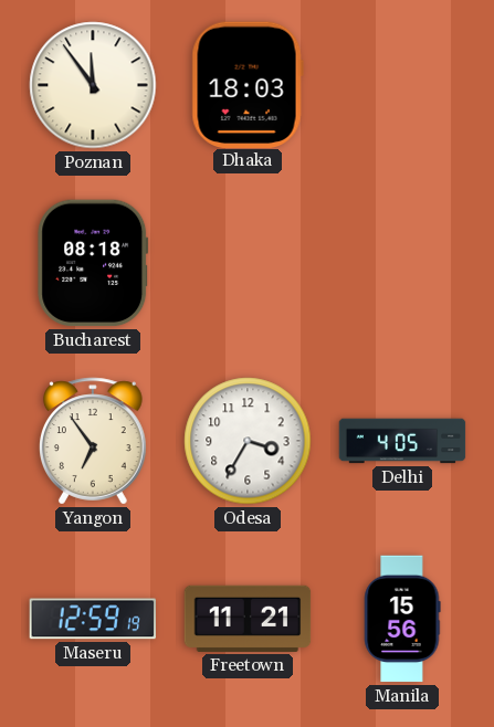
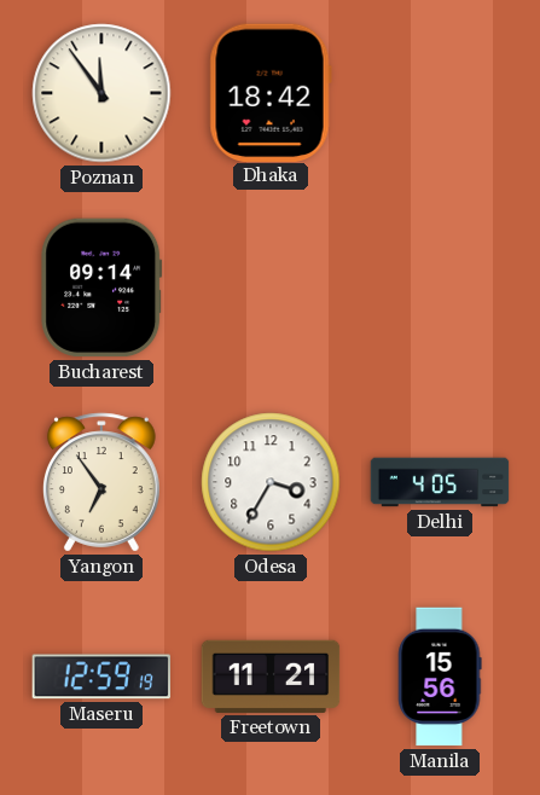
Dhaka: 18:03 -> 18:42 (271, 92)
Bucharest: 08:18 -> 09:14 (101, 288)
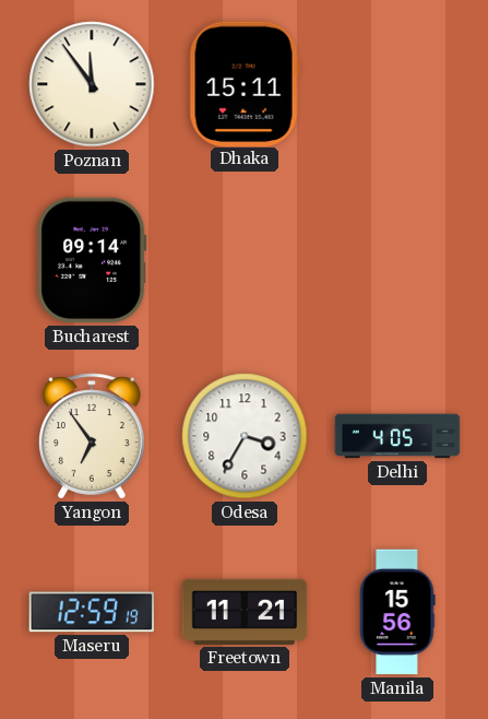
Dhaka: 18:42 -> 15:11 (245, 83)
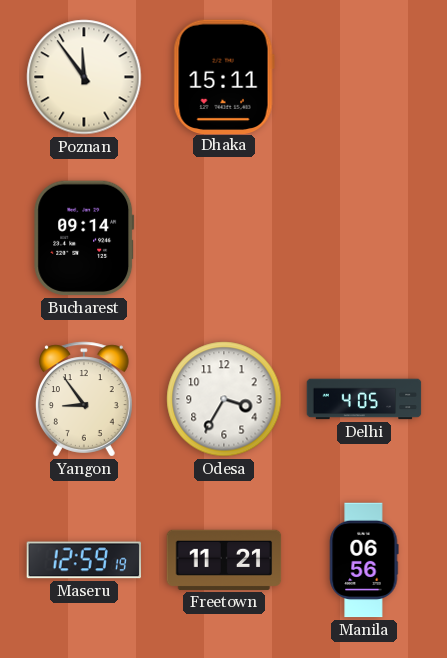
Yangon: 6:54 -> 8:54 (84, 399)
Manila: 15:56 -> 06:56 (364, 560)
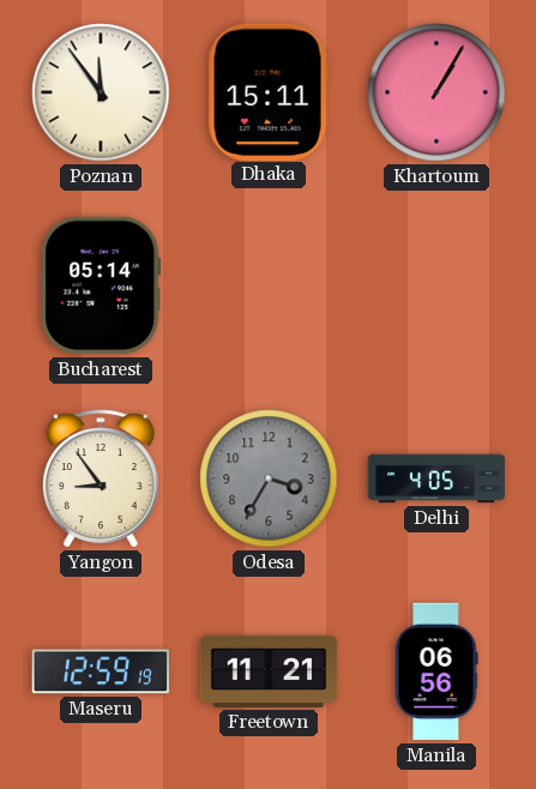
Khartoum: none -> 1:05 (436, 92)
Bucharest: 09:14 -> 05:14 (101, 285)
Odesa dial: white -> grey (269, 478)
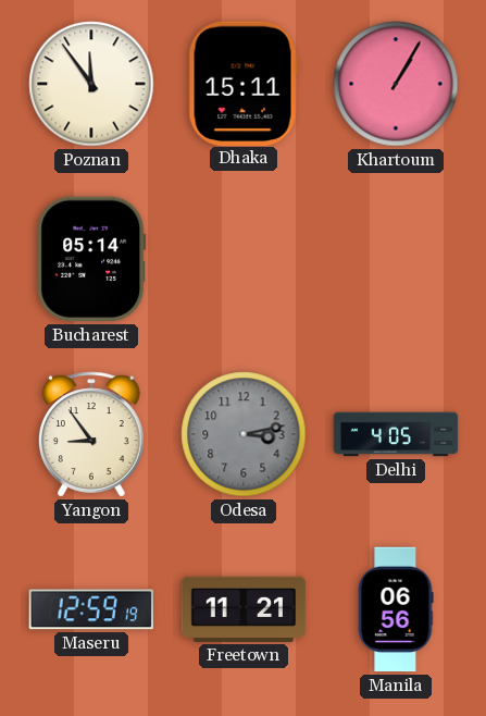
Odesa: 3:35 -> 3:13 (244, 434)
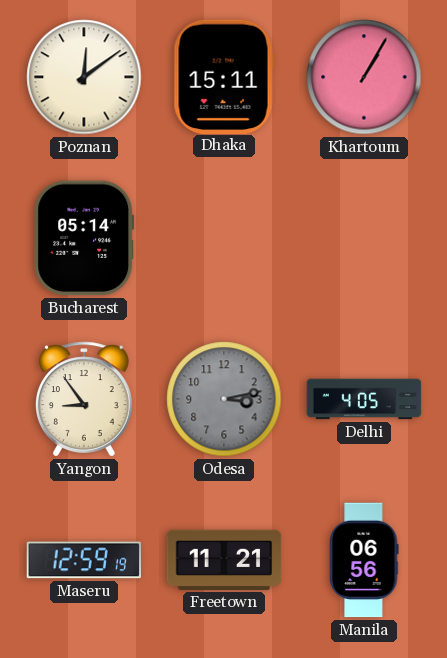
Poznan: 11:54 -> 12:09 (84, 77)
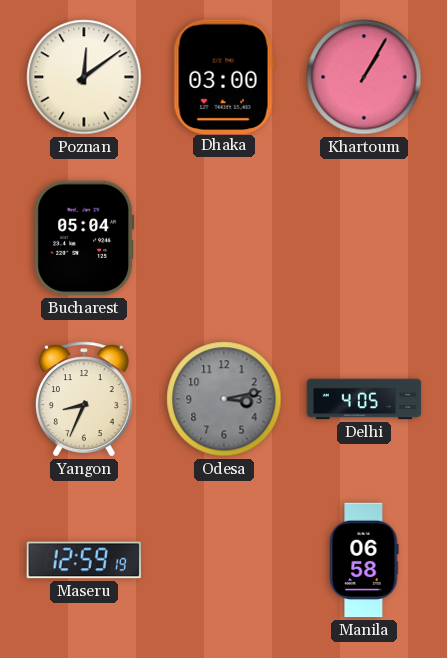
Dhaka: 15:11 -> 03:00 (224, 76)
Bucharest: 05:14 -> 05:04 (84, 238)
Yangon: 8:54 -> 8:34 (84, 399)
Freetown: 11:21 -> none (224, 560)
Manila: 06:56 -> 06:58 (364, 560)
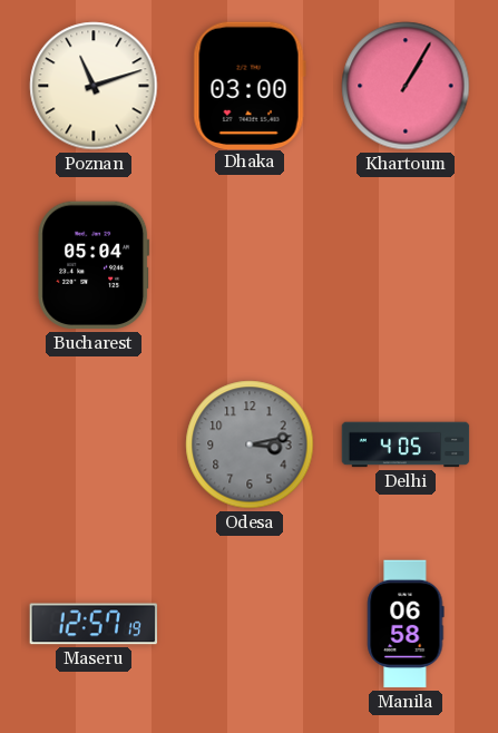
Poznan: 12:09 -> 11:12 (94, 86)
Yangon: 8:34 -> none (84, 399)
Maseru: 12:59 -> 12:57 (92, 624)
